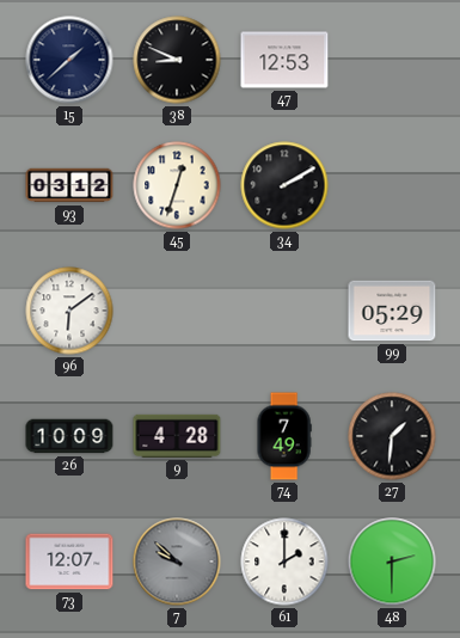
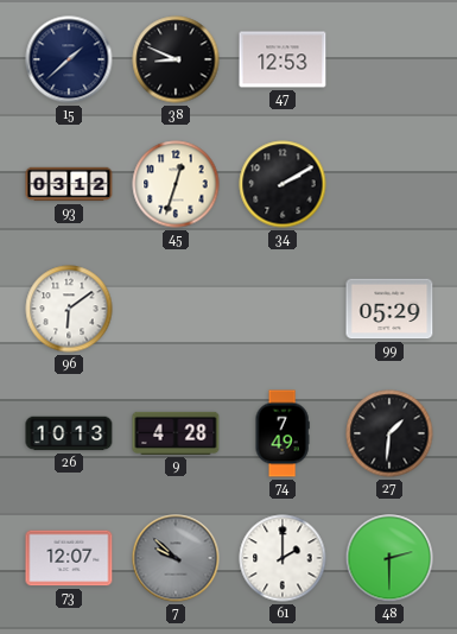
26: 10:09 -> 10:13 (69, 433)
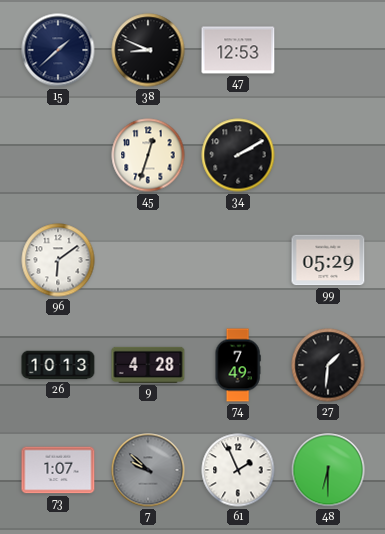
93: 03:12 -> none (69, 184)
73: 12:07 -> 1:07 (58, 470)
61: 2:00 -> 1:56 (238, 470)
48: 2:30 -> 6:30 (328, 470)
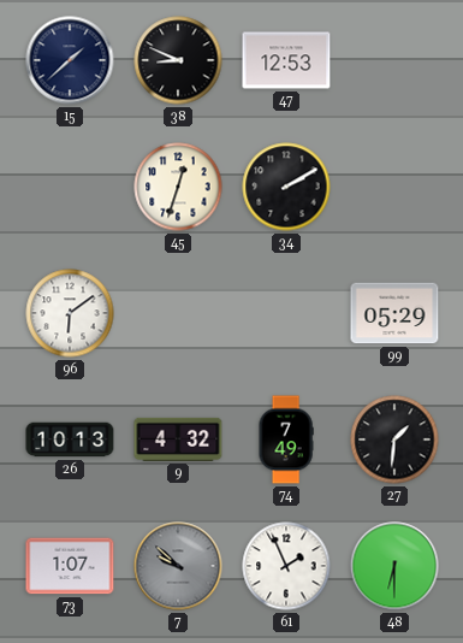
9: 4:28 -> 4:32 (178, 440)
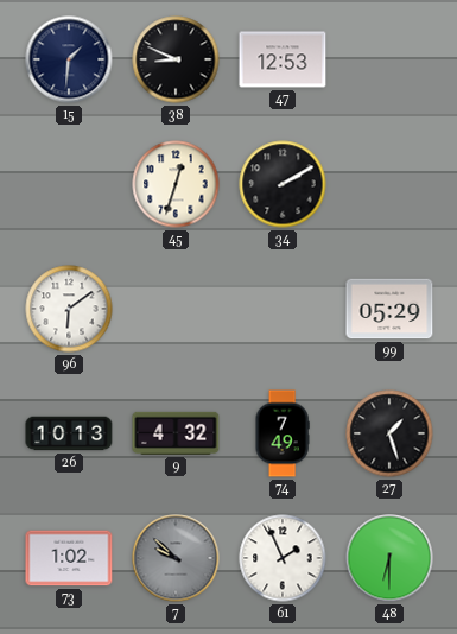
15: 1:38 -> 1:31 (69, 59)
27: 1:31 -> 1:27 (389, 433)
73: 1:07 -> 1:02 (69, 558)
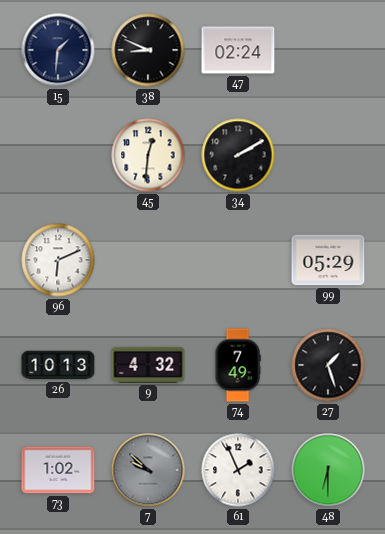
47: 12:53 -> 02:24 (238, 50)
45: 12:33 -> 12:31 (148, 155)
96: 6:09 -> 6:11 (58, 260)
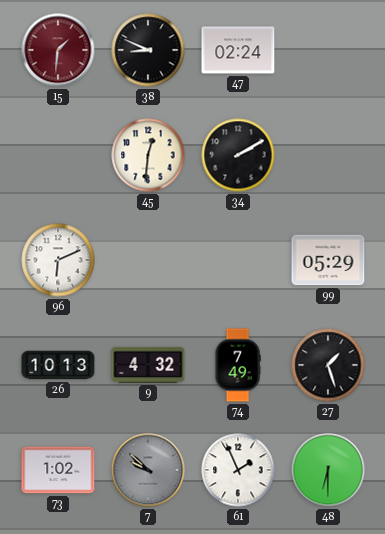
15 dial: navy -> burgundy (58, 50)
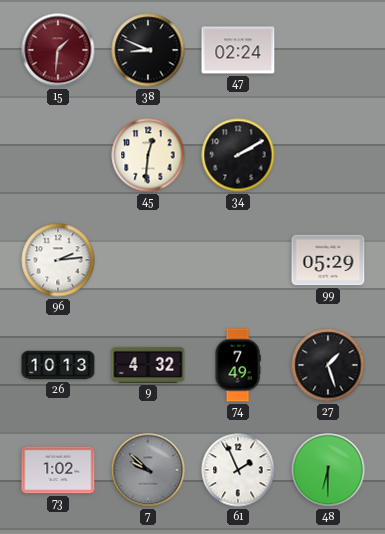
96: 6:11 -> 2:14 (58, 260)
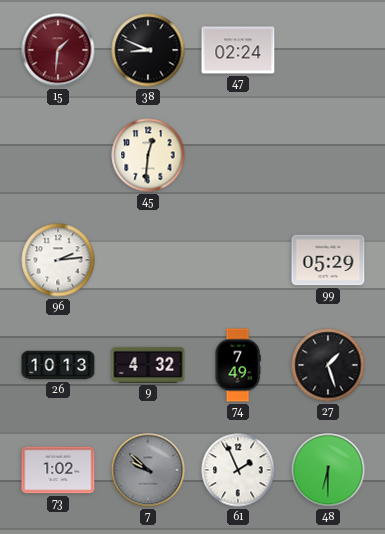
34: 2:10 -> none (238, 155)
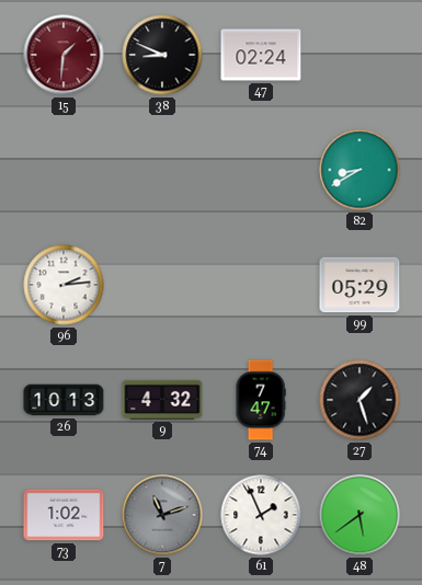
45: 12:31 -> none (148, 155)
82: none -> 8:40 (360, 170)
74: 7:49 -> 7:47 (261, 400)
7: 9:52 -> 11:12 (162, 515)
48: 6:30 -> 5:39 (360, 515)
